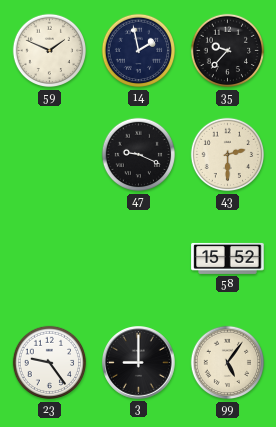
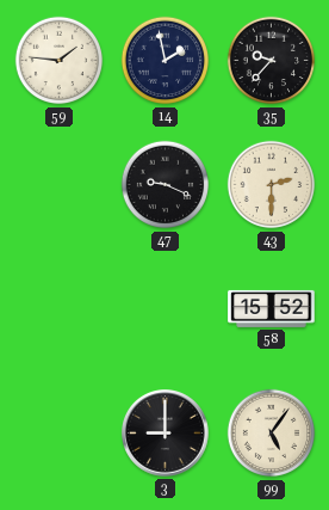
59: 1:49 -> 1:46 (60, 61)
23: 9:24 -> none (50, 363)
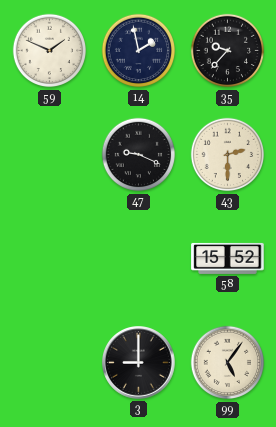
59: 1:46 -> 1:49 (50, 51)
